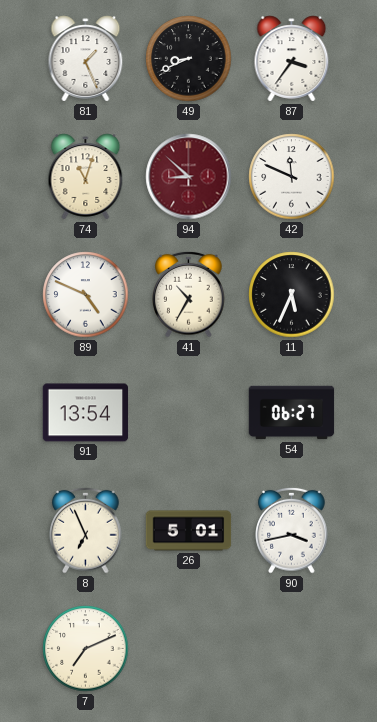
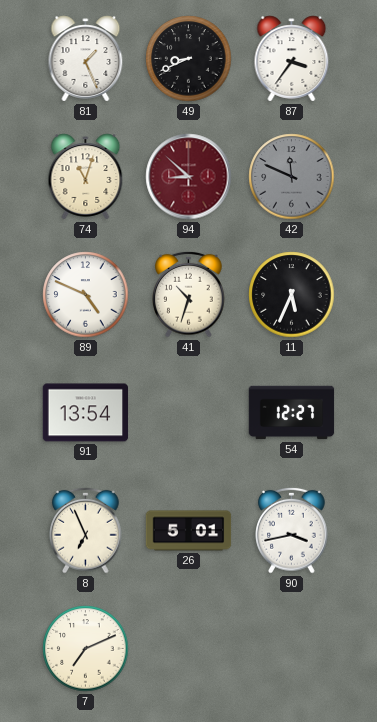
42 dial: white -> grey (292, 177)
41: 10:35 -> 10:33 (189, 294)
54: 06:27 -> 12:27 (292, 413)
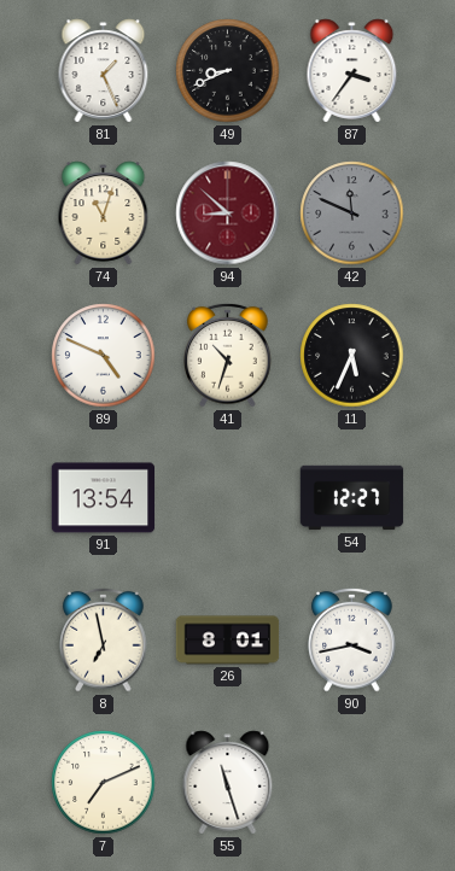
8: 6:56 -> 6:58 (104, 639)
26: 5:01 -> 8:01 (228, 641)
55: none -> 11:27 (228, 783)
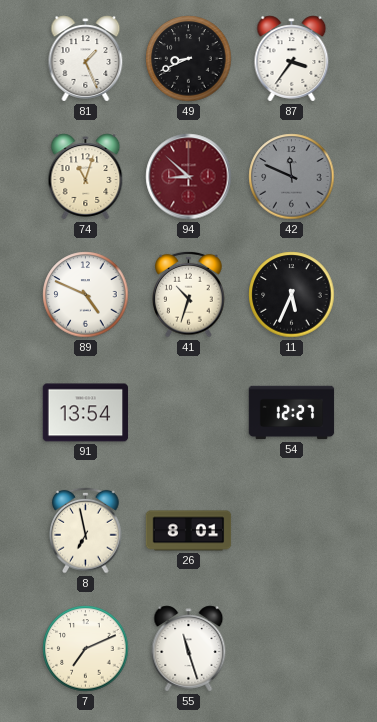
90: 3:43 -> none (352, 639)
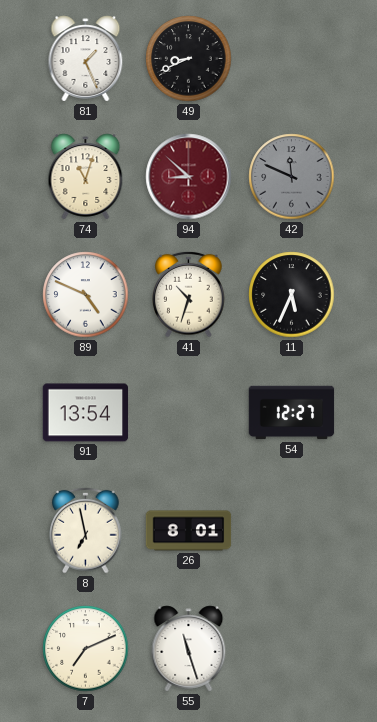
87: 3:36 -> none (292, 59)
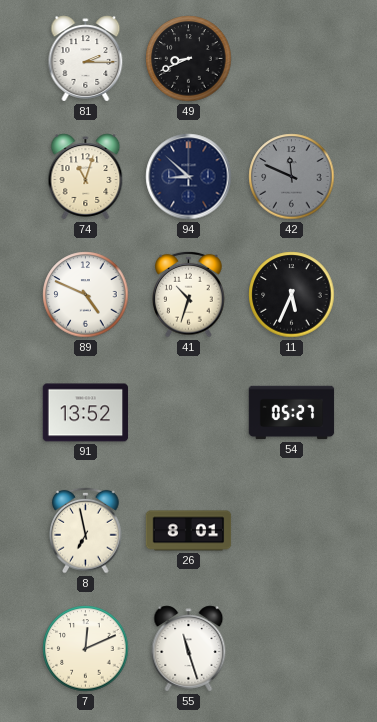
81: 1:26 -> 2:15 (86, 59)
94 dial: burgundy -> navy (189, 177)
91: 13:54 -> 13:52 (86, 413)
54: 12:27 -> 05:27 (292, 413)
7: 7:11 -> 12:11 (86, 649)
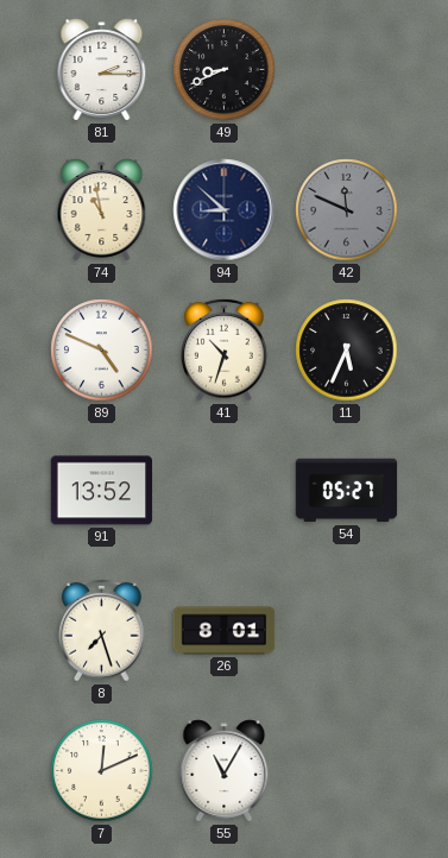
74: 11:03 -> 10:58 (102, 210)
8: 6:58 -> 7:27 (102, 630)
55: 11:27 -> 11:05 (225, 771)
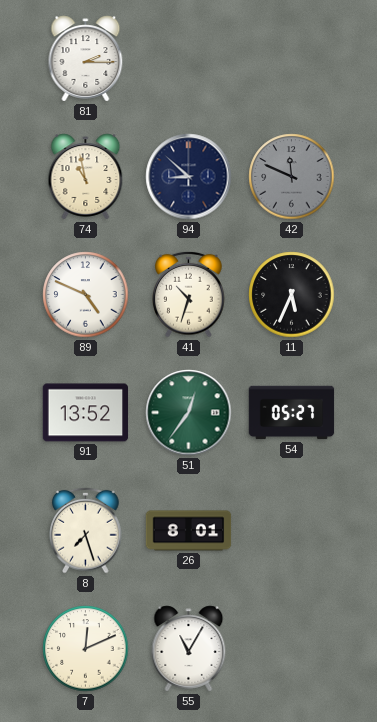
49: 8:41 -> none (225, 70)
51: none -> 12:36 (189, 413)
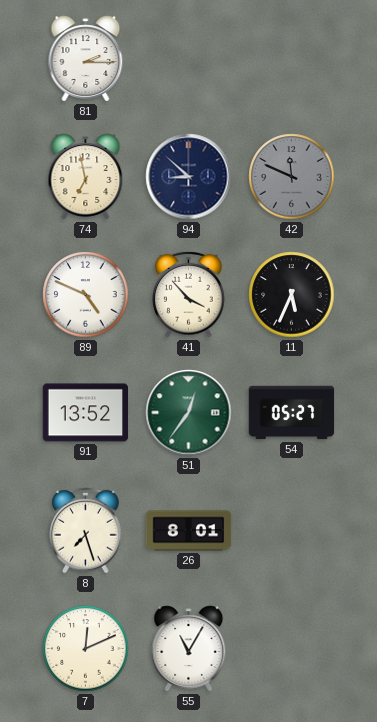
74: 10:58 -> 6:58 (86, 177)
41: 10:33 -> 3:53 (189, 294)
